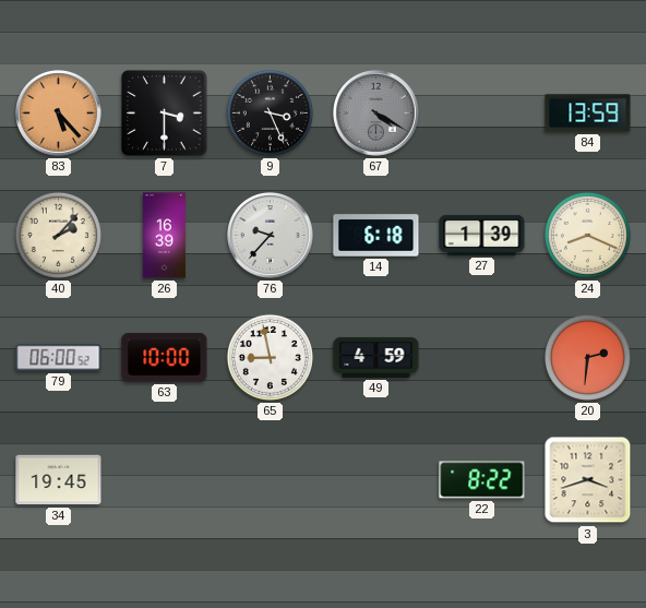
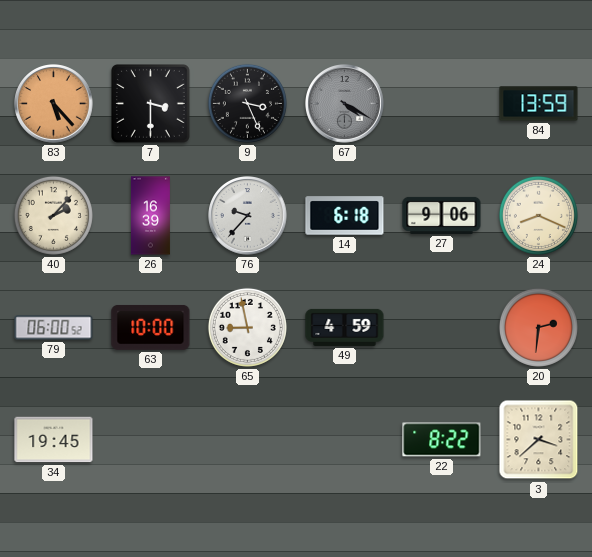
27: 1:39 -> 9:06 (442, 215)
3: 3:42 -> 3:38 (539, 440)
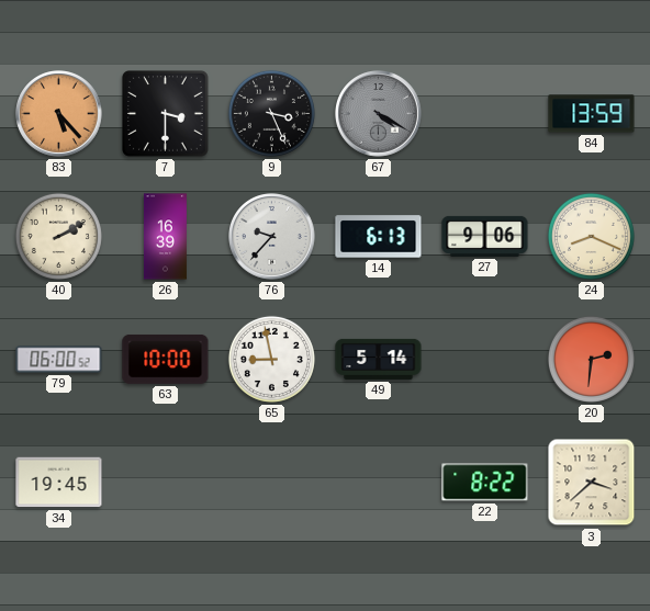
40: 2:07 -> 2:10 (58, 236)
14: 6:18 -> 6:13 (379, 237)
49: 4:59 -> 5:14 (379, 359)
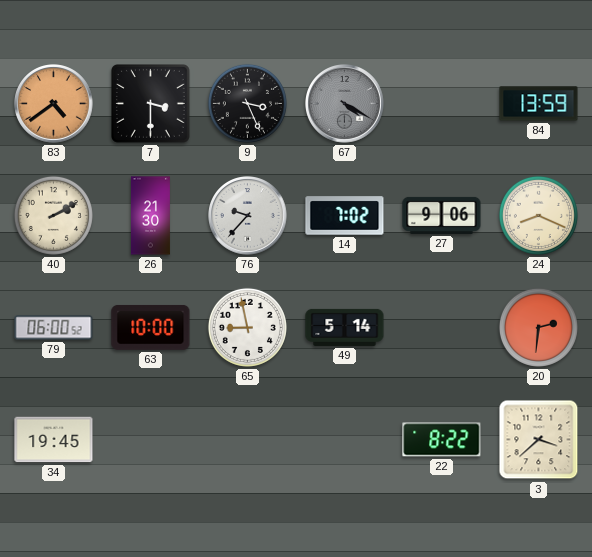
83: 5:23 -> 4:39 (54, 104)
26: 16:39 -> 21:30 (150, 216)
14: 6:13 -> 7:02 (345, 216)
